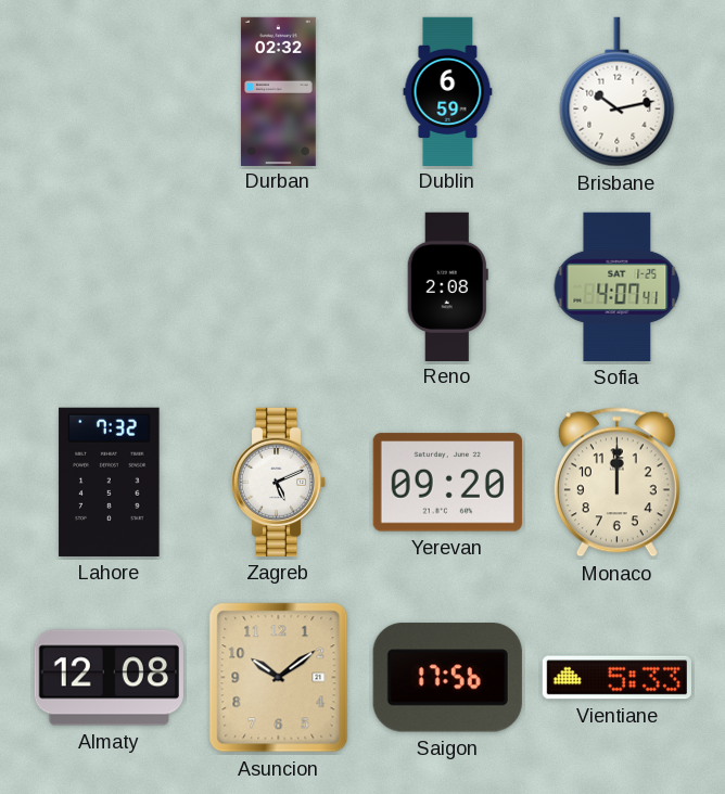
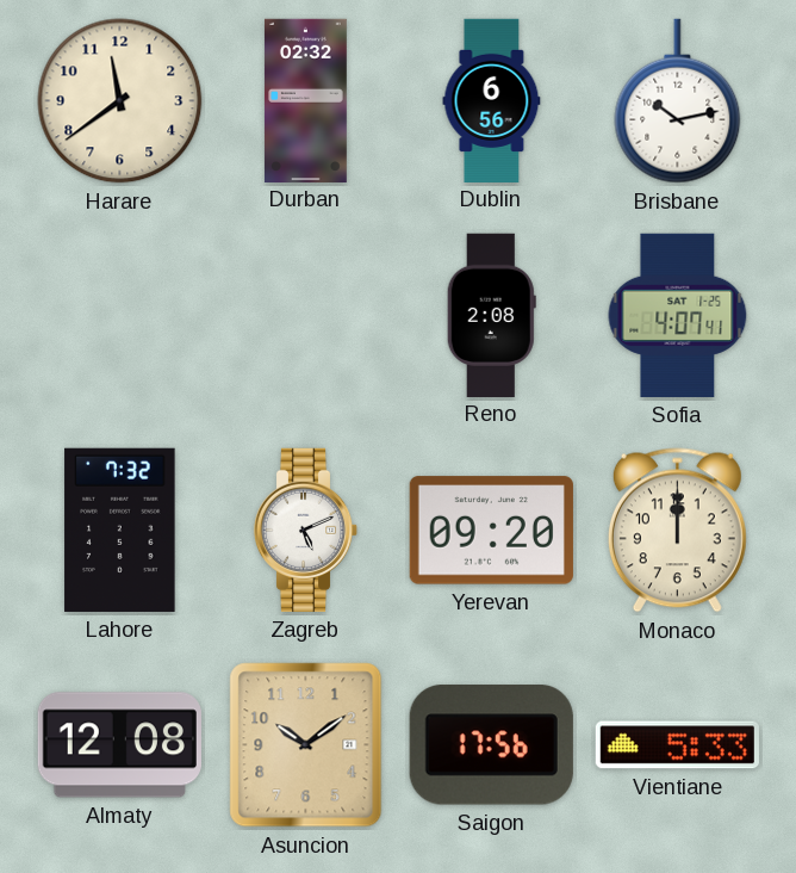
Harare: none -> 11:39 (120, 101)
Dublin: 6:59 -> 6:56 (492, 100)
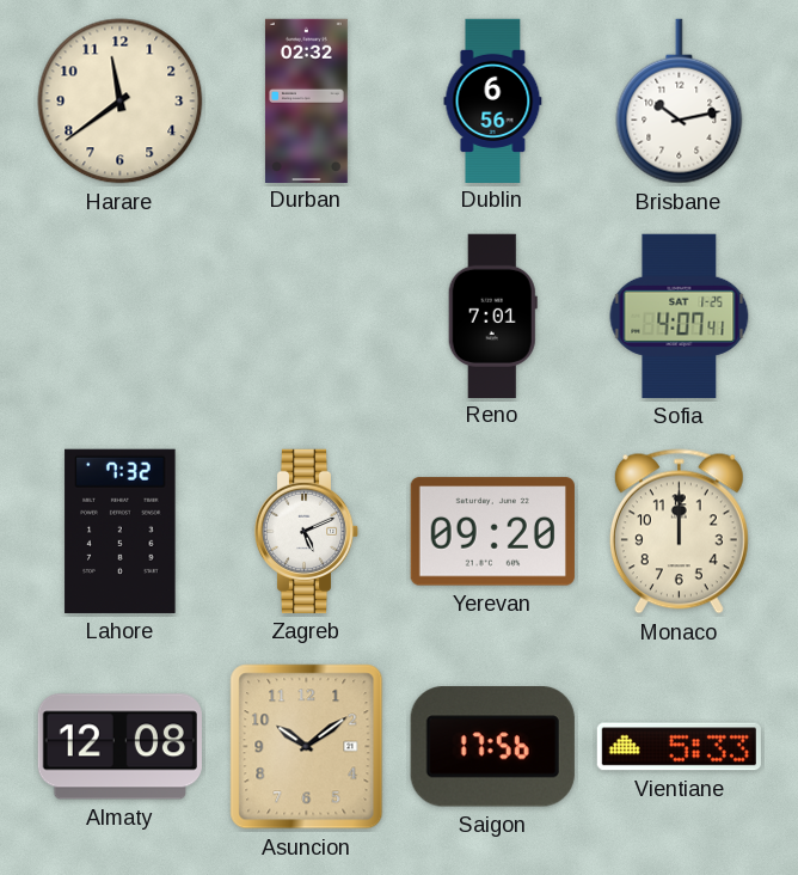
Reno: 2:08 -> 7:01 (492, 316)
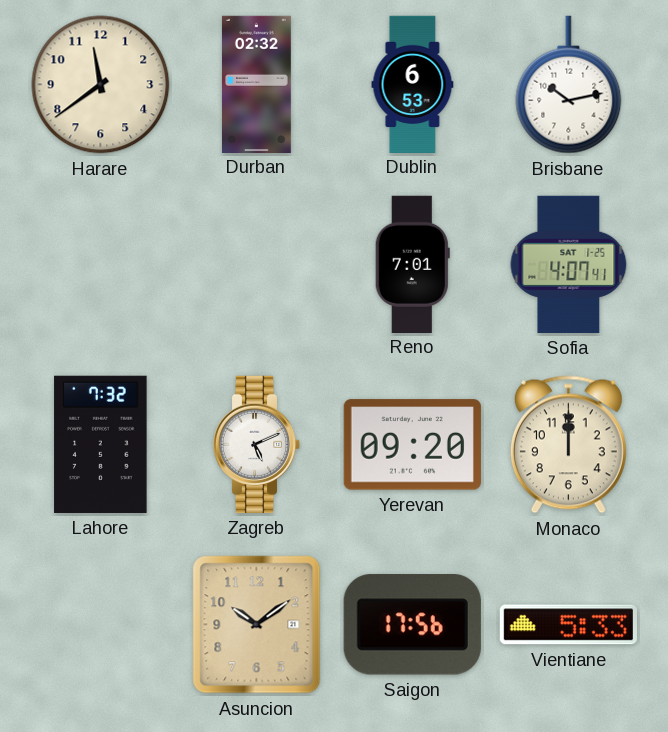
Dublin: 6:56 -> 6:53 (413, 84)
Almaty: 12:08 -> none (119, 747)
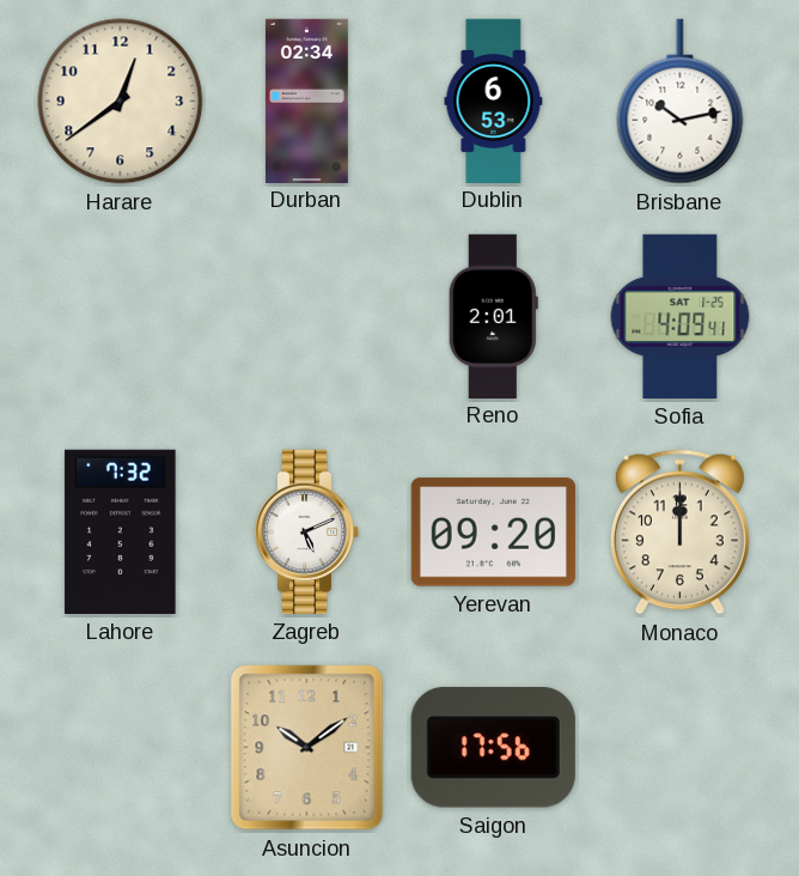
Harare: 11:39 -> 12:39 (121, 102)
Durban: 02:32 -> 02:34 (306, 101)
Reno: 7:01 -> 2:01 (493, 316)
Sofia: 4:07 -> 4:09 (681, 316)
Vientiane: 5:33 -> none (568, 625)
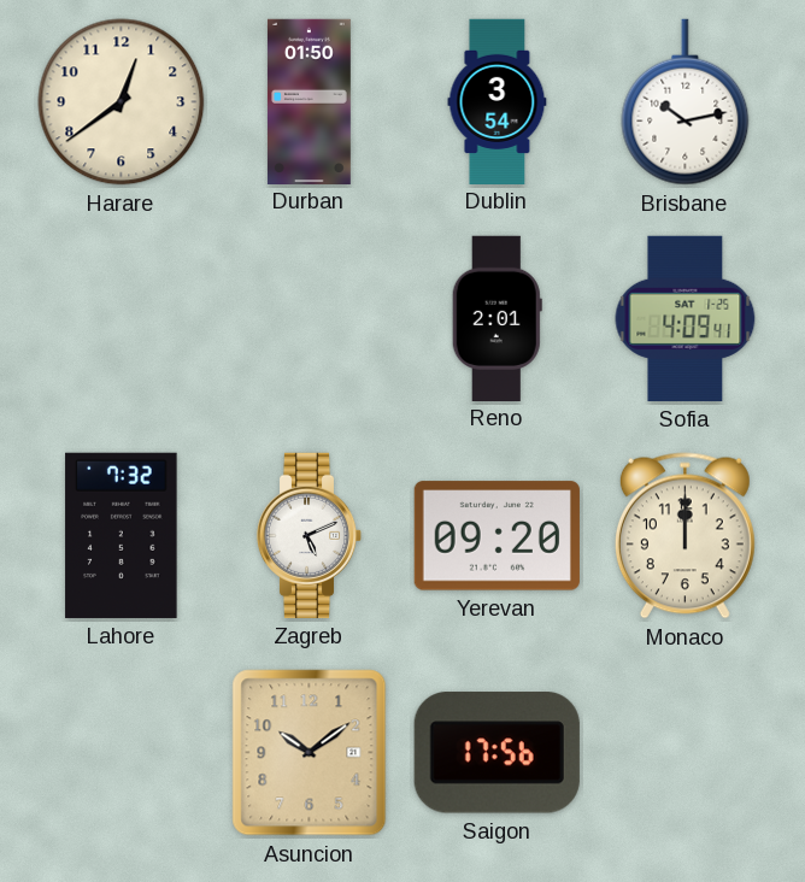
Durban: 02:34 -> 01:50 (309, 101)
Dublin: 6:53 -> 3:54 (498, 101)
